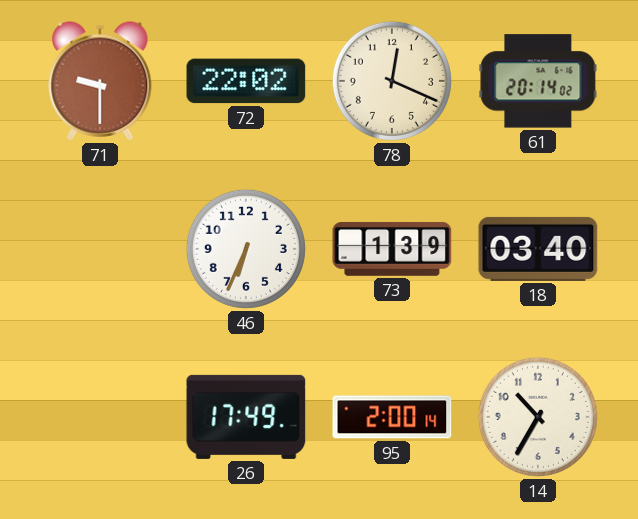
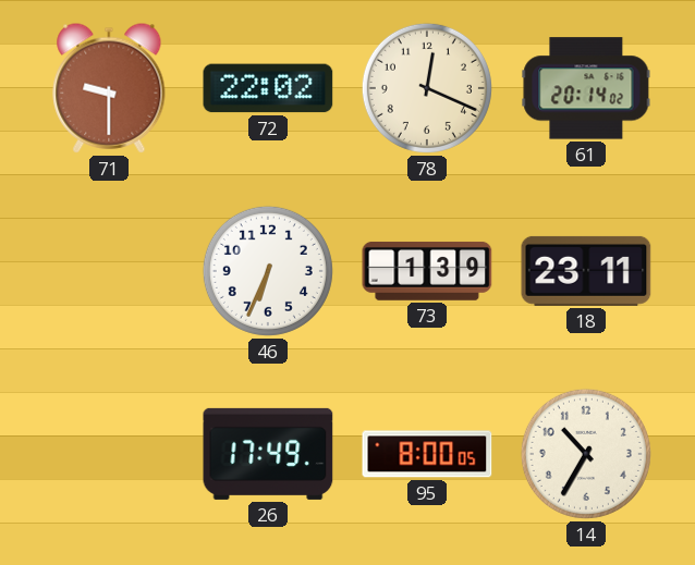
18: 03:40 -> 23:11 (586, 271)
95: 2:00 -> 8:00 (427, 454)
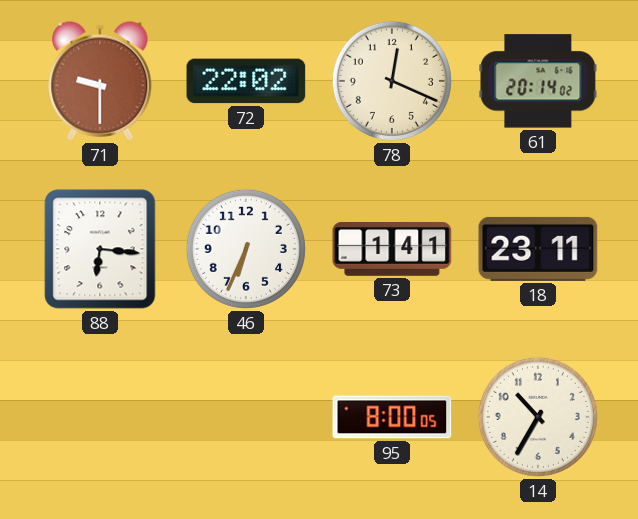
88: none -> 6:16 (100, 249)
73: 1:39 -> 1:41 (392, 249)
26: 17:49 -> none (268, 454)
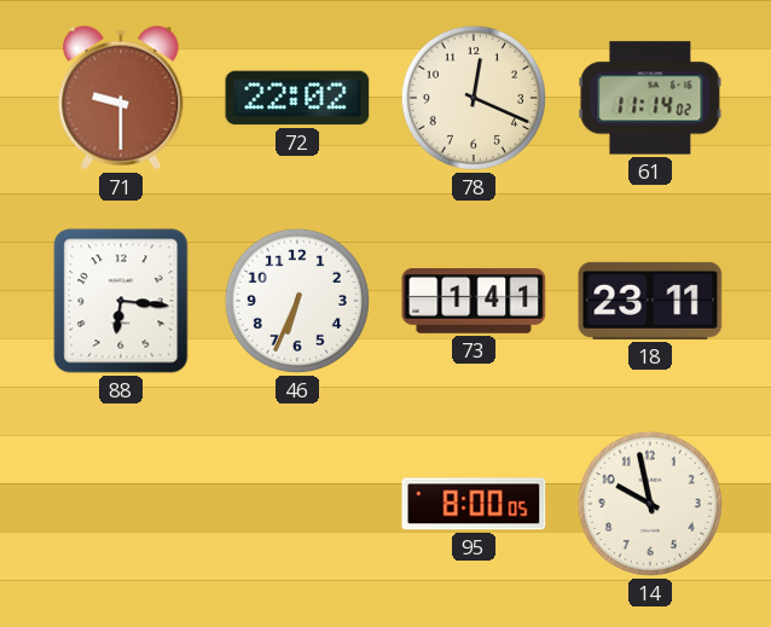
61: 20:14 -> 11:14 (650, 98)
14: 10:35 -> 9:58 (650, 504)
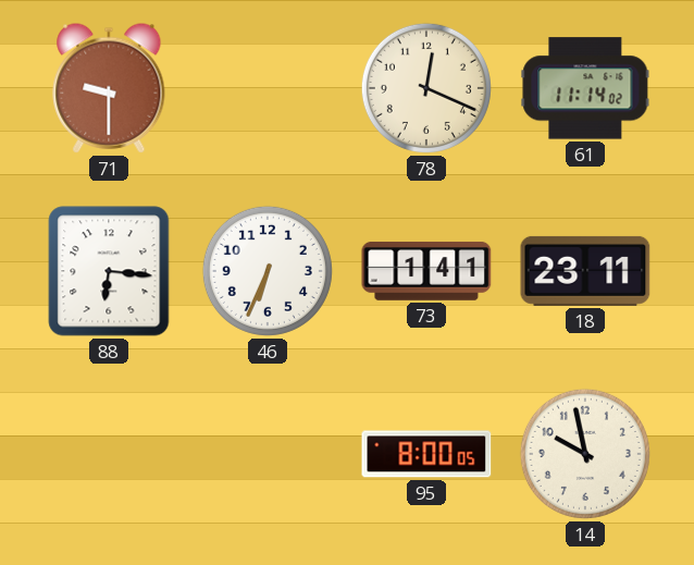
72: 22:02 -> none (297, 98)
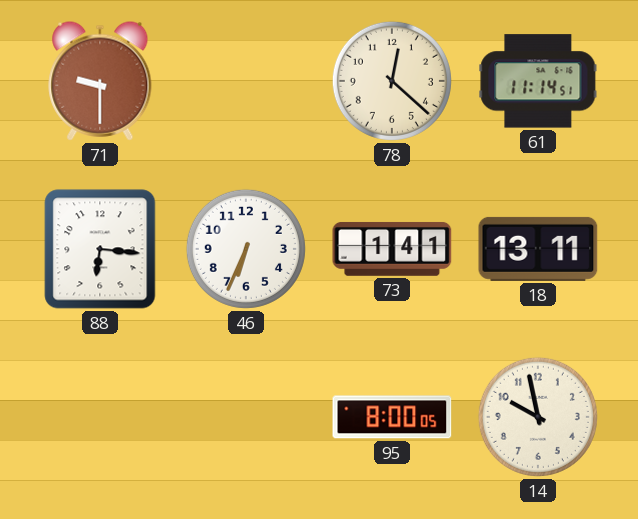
78: 12:19 -> 12:22 (392, 81)
61: 11:14:02 -> 11:14:51 (538, 81)
18: 23:11 -> 13:11 (538, 249)
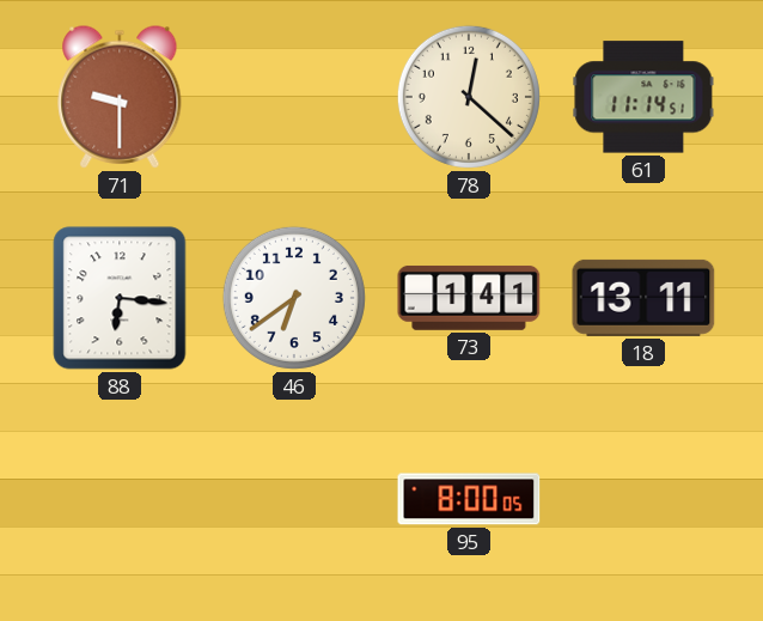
46: 6:34 -> 6:39 (294, 298)
14: 9:58 -> none (538, 417)
